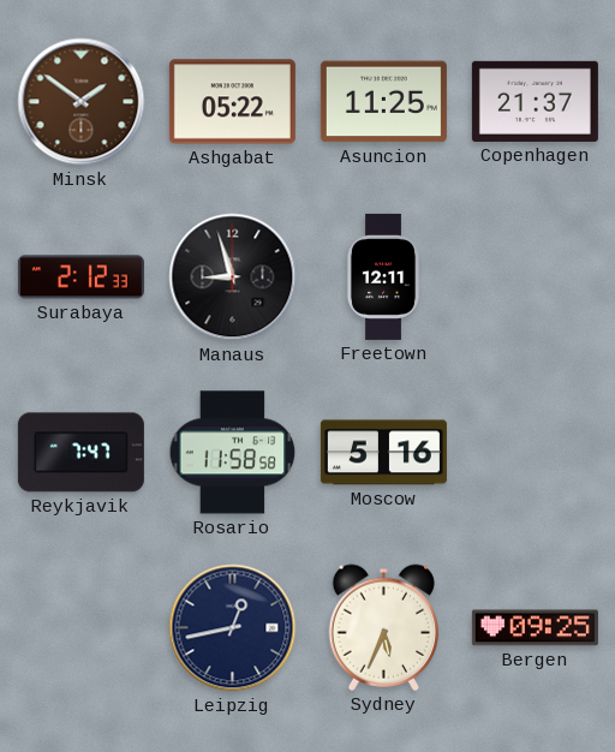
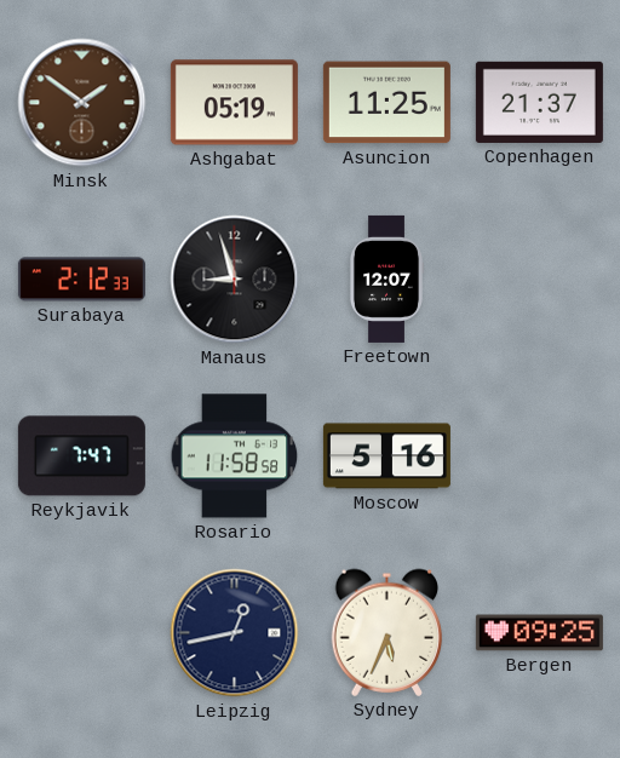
Ashgabat: 05:22 -> 05:19 (234, 103)
Freetown: 12:11 -> 12:07 (385, 278)
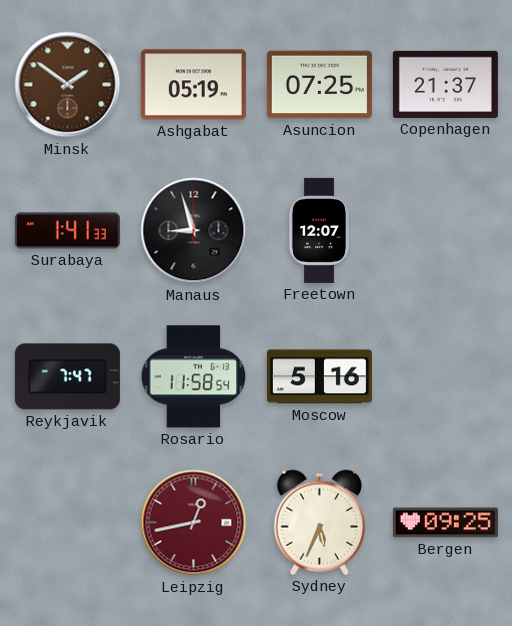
Asuncion: 11:25 -> 07:25 (319, 85)
Surabaya: 2:12 -> 1:41 (67, 231)
Rosario: 11:58:58 -> 11:58:54 (194, 377)
Leipzig dial: navy -> burgundy (194, 523)
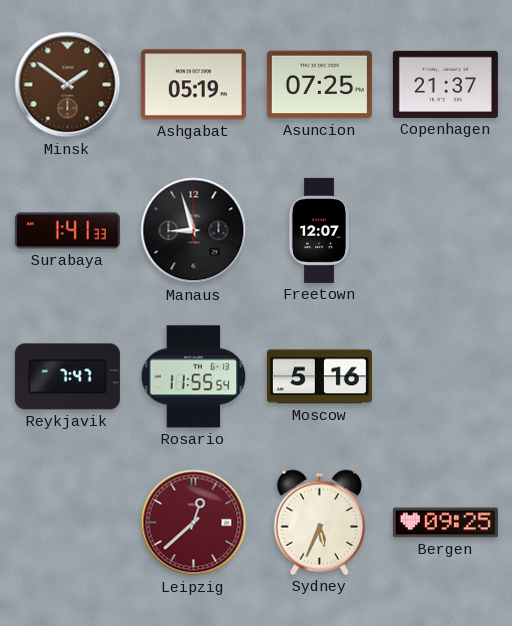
Rosario: 11:58 -> 11:55 (194, 377)
Leipzig: 12:43 -> 12:38 (194, 523)
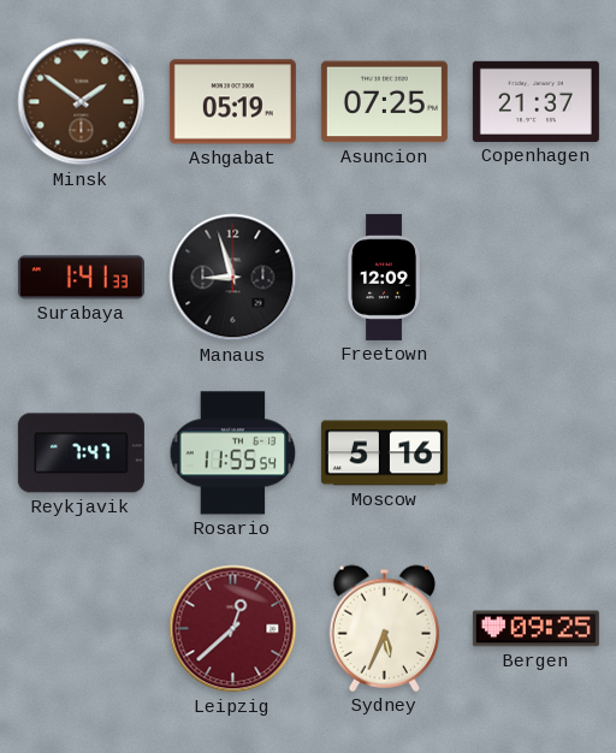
Freetown: 12:07 -> 12:09 (383, 277)
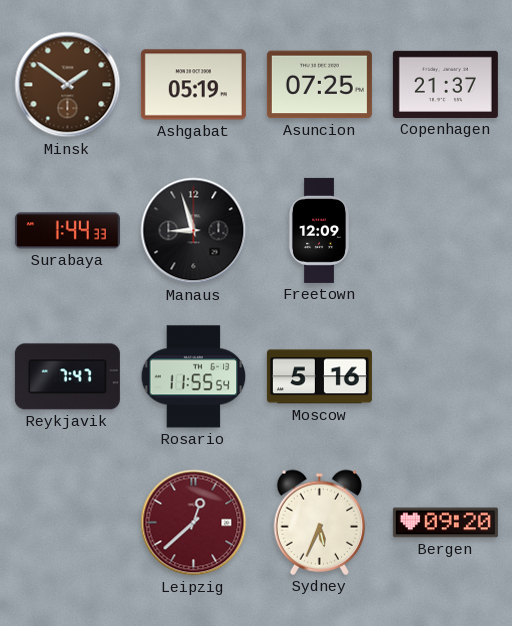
Surabaya: 1:41 -> 1:44 (67, 231)
Bergen: 09:25 -> 09:20 (445, 523)
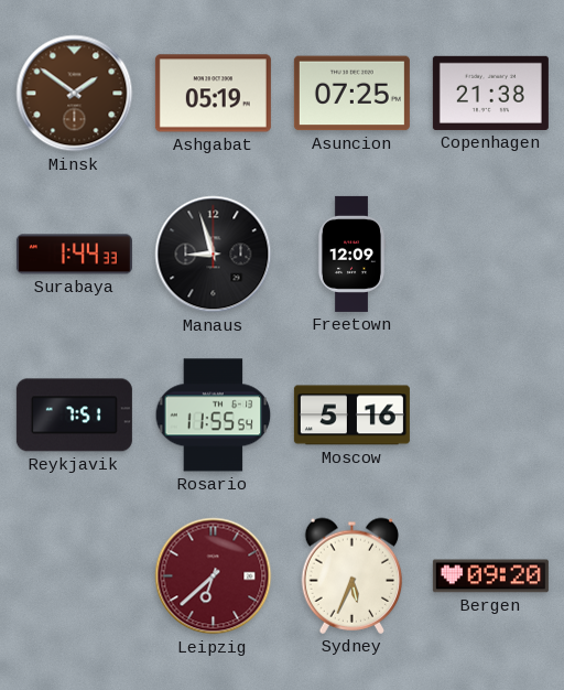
Copenhagen: 21:37 -> 21:38 (490, 93)
Reykjavik: 7:47 -> 7:51 (74, 416)
Leipzig: 12:38 -> 6:38 (214, 576)
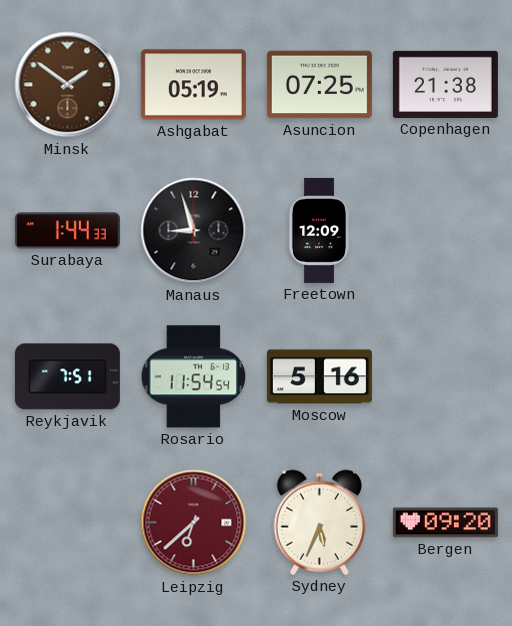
Rosario: 11:55 -> 11:54 (194, 377)
